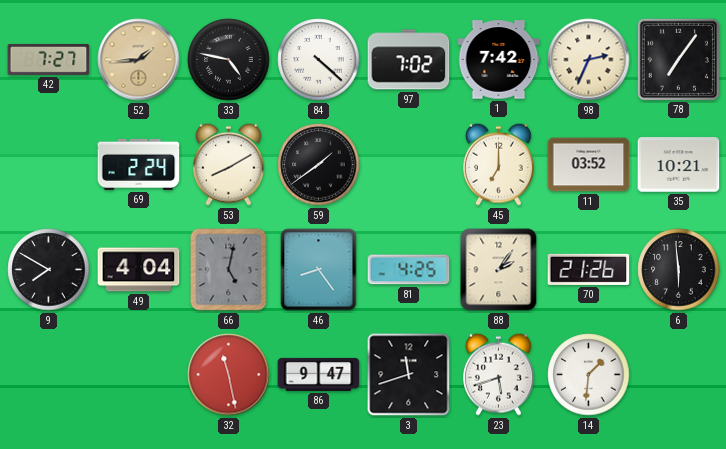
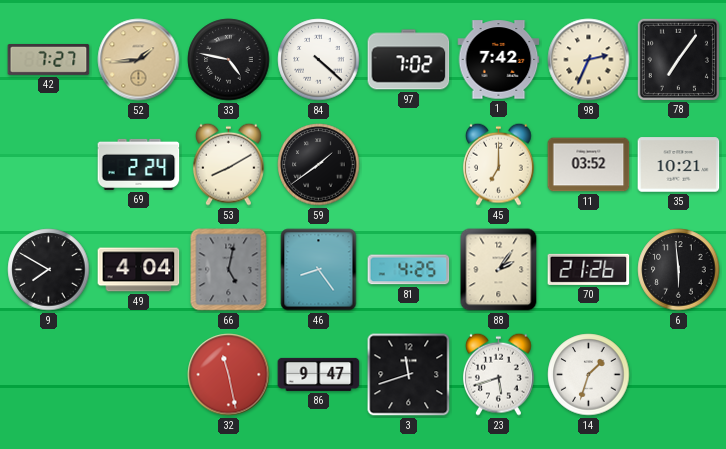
14: 1:31 -> 1:33 (589, 375)
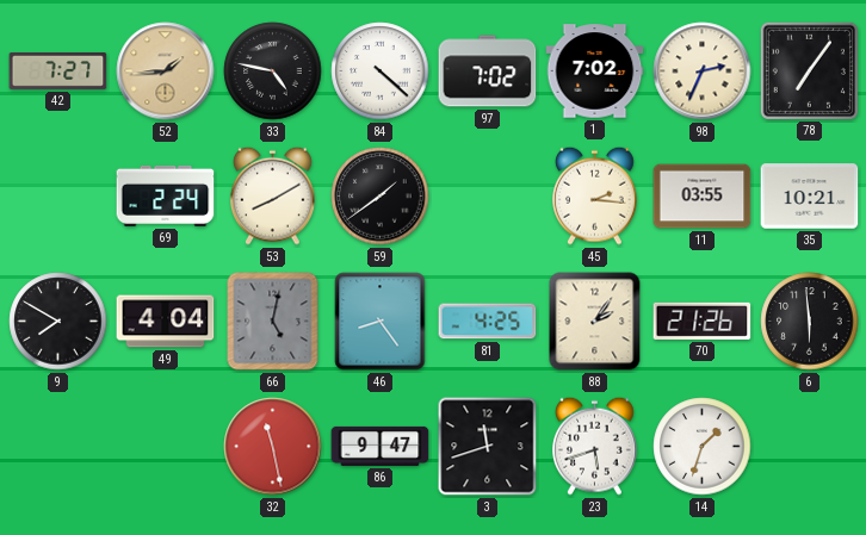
1: 7:42 -> 7:02 (595, 71)
45: 7:00 -> 2:16 (595, 195)
11: 03:52 -> 03:55 (703, 197)
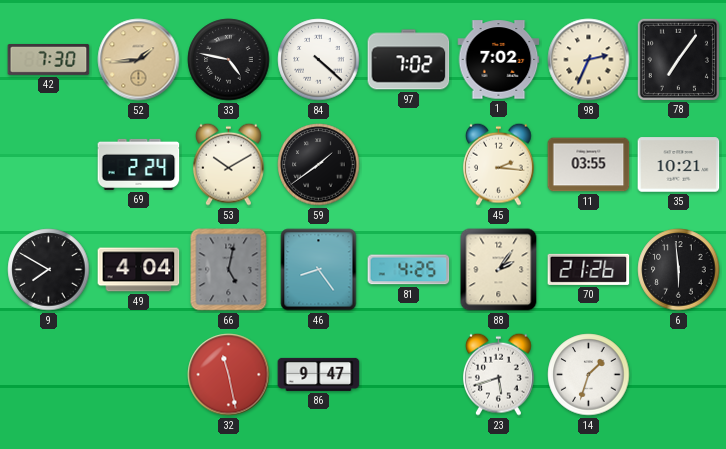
42: 7:27 -> 7:30 (49, 59)
53: 8:10 -> 10:10 (229, 164)
3: 11:42 -> none (488, 447)
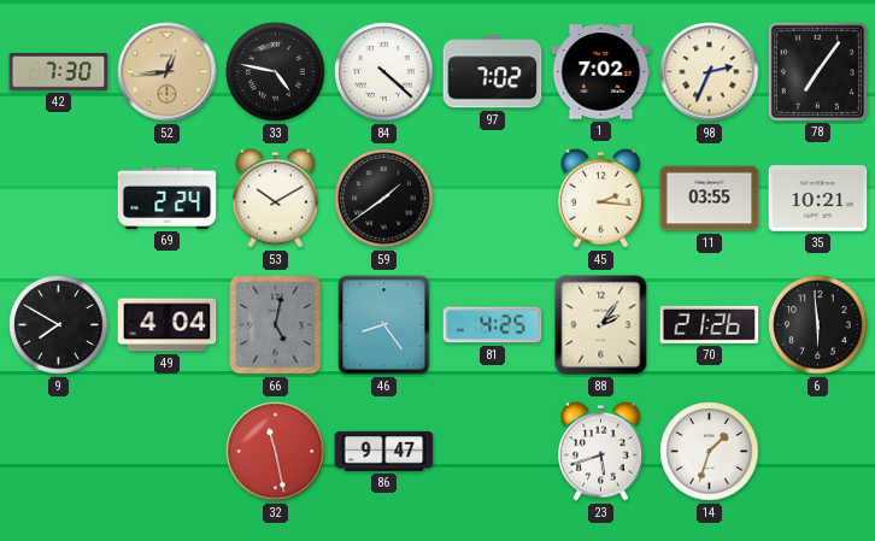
52: 1:44 -> 12:44 (168, 72)
